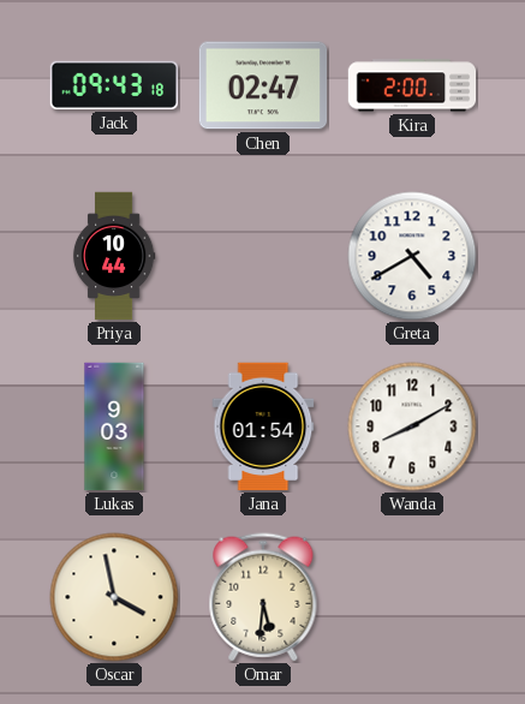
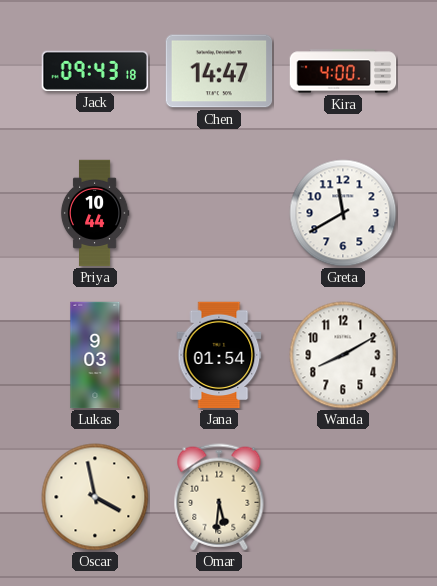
Chen: 02:47 -> 14:47 (219, 71)
Kira: 2:00 -> 4:00 (343, 71)
Greta: 4:40 -> 11:40 (343, 213)
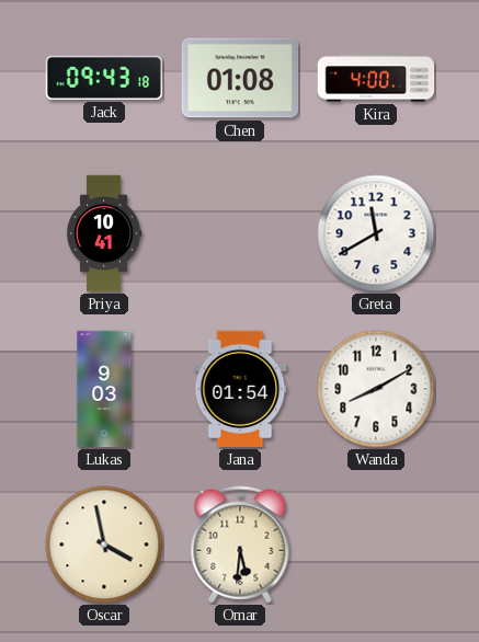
Chen: 14:47 -> 01:08 (240, 78)
Priya: 10:44 -> 10:41 (104, 233)
